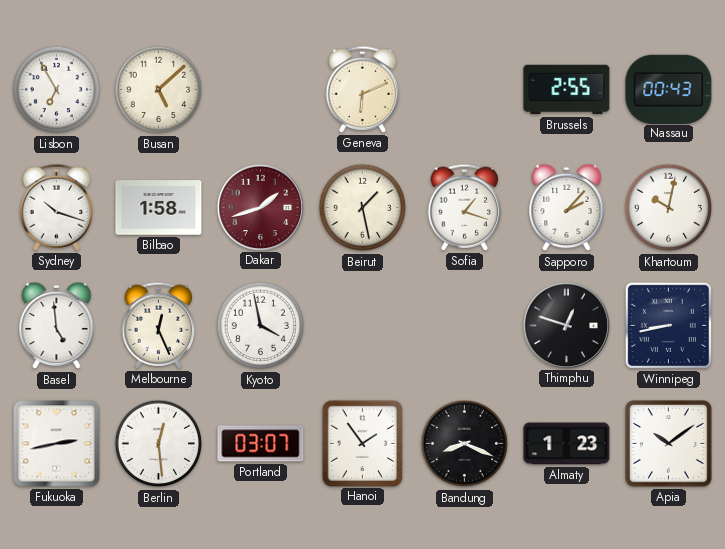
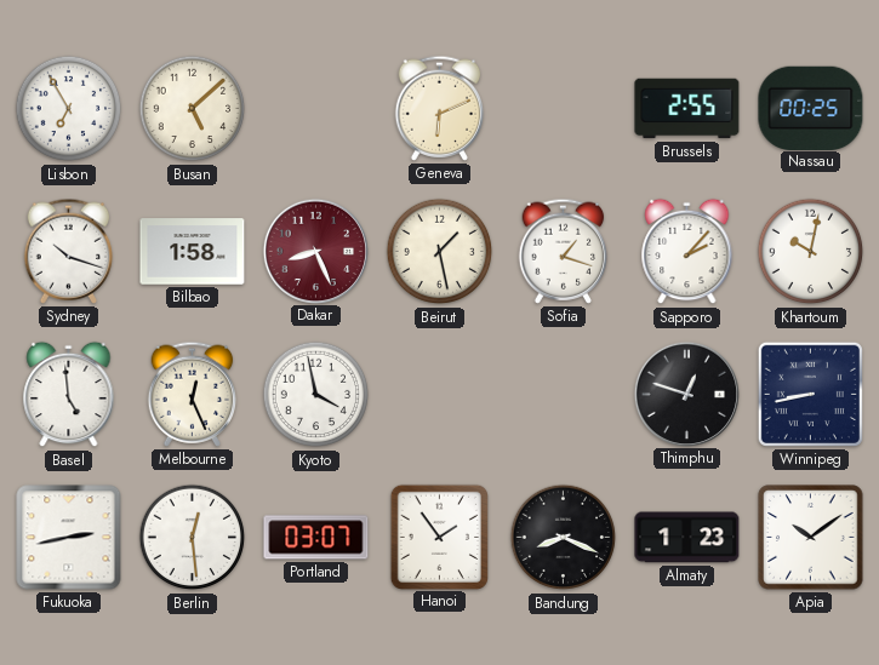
Nassau: 00:43 -> 00:25 (811, 108)
Dakar: 1:42 -> 8:26 (315, 251)
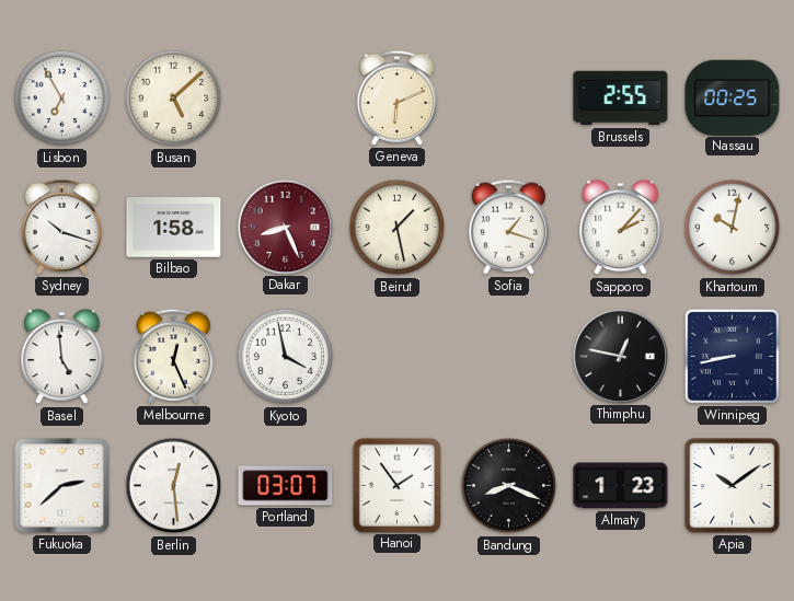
Thimphu: 12:48 -> 12:47 (620, 356)
Fukuoka: 2:43 -> 2:38 (62, 486)
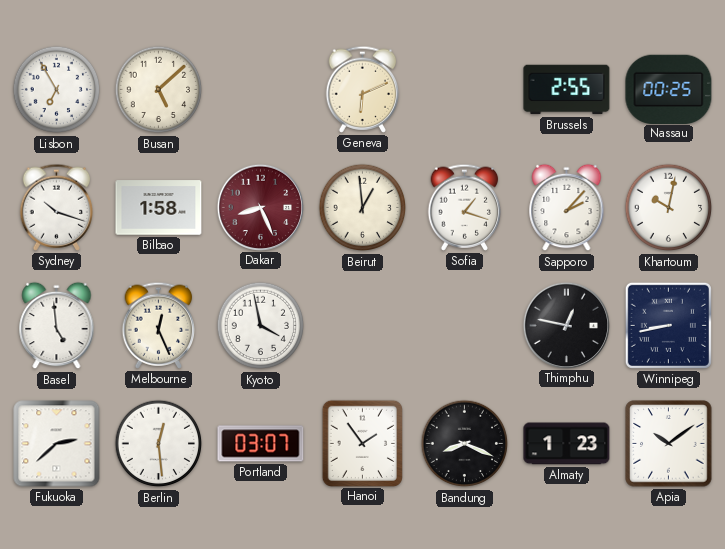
Beirut: 1:28 -> 12:59 (363, 208)
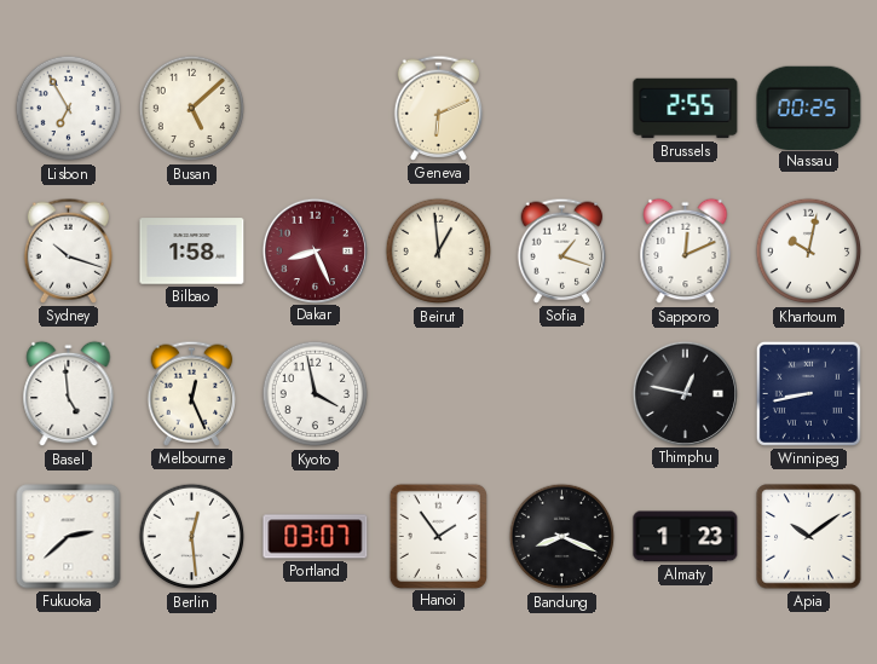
Sapporo: 2:07 -> 12:11 (686, 252)
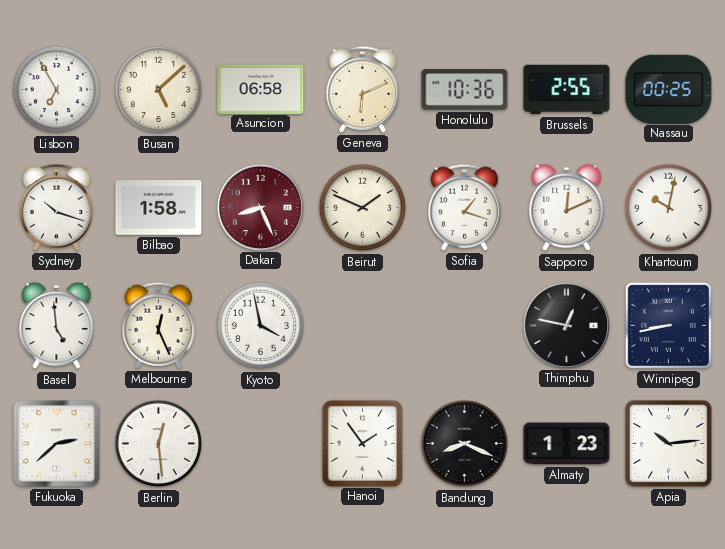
Asuncion: none -> 06:58 (261, 89)
Honolulu: none -> 10:36 (465, 90)
Beirut: 12:59 -> 1:49 (363, 208)
Portland: 03:07 -> none (316, 537)
Apia: 10:09 -> 10:14 (669, 444)
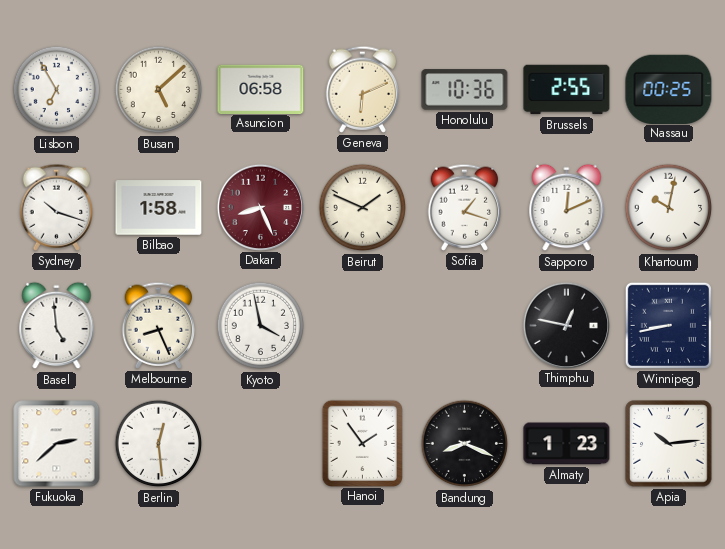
Melbourne: 12:26 -> 8:26 (159, 325)
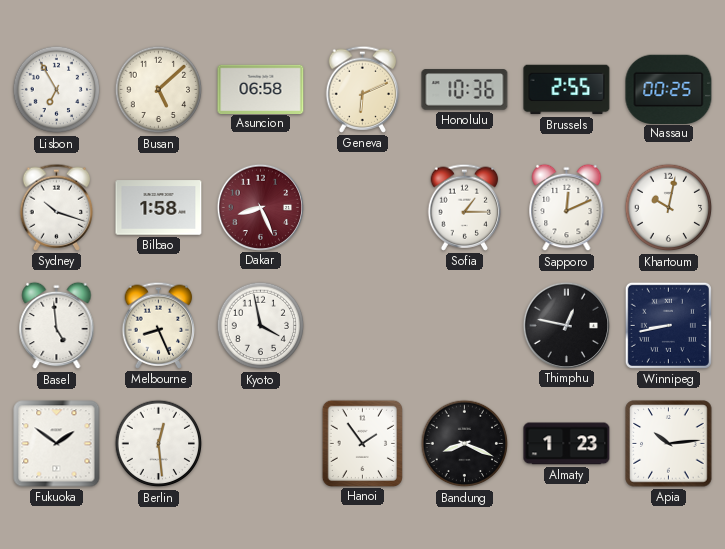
Beirut: 1:49 -> none (363, 208)
Sofia: 1:18 -> 1:15 (465, 207)
Fukuoka: 2:38 -> 1:51 (57, 444)
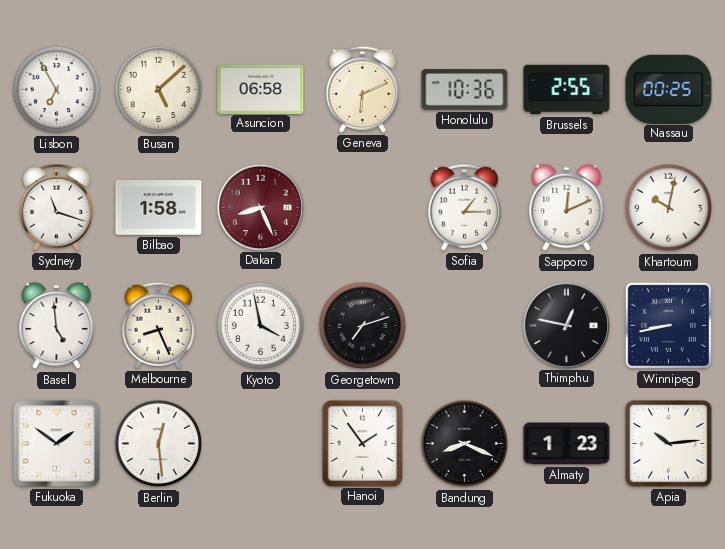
Sydney: 10:18 -> 11:18 (57, 207)
Georgetown: none -> 7:12 (363, 326)
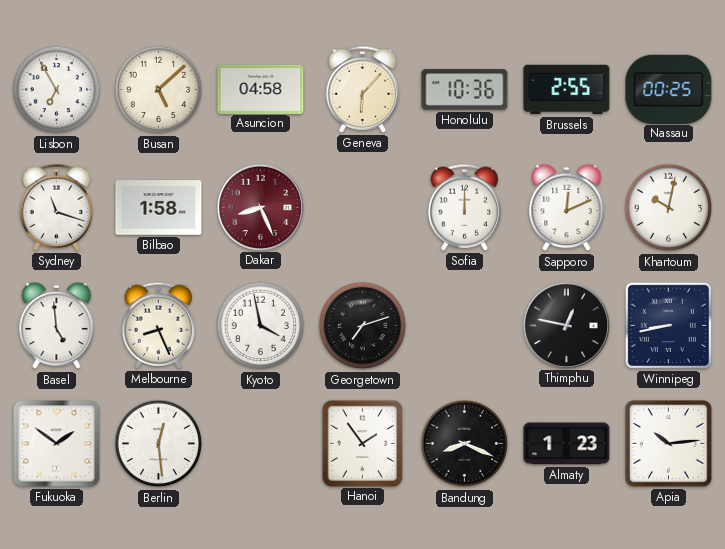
Asuncion: 06:58 -> 04:58 (261, 89)
Geneva: 6:11 -> 6:07 (363, 89)
Sofia: 1:15 -> 12:00 (465, 207)
